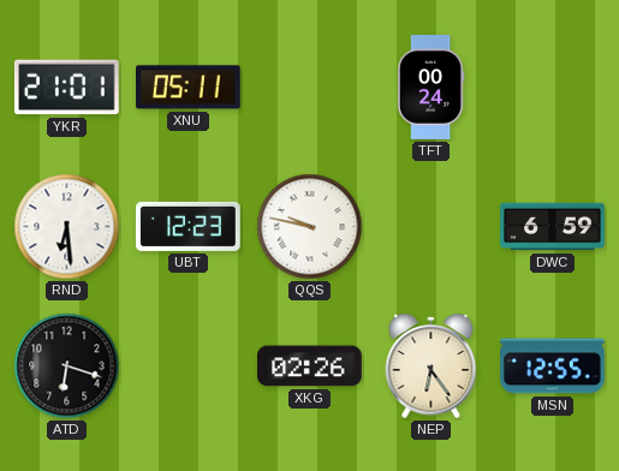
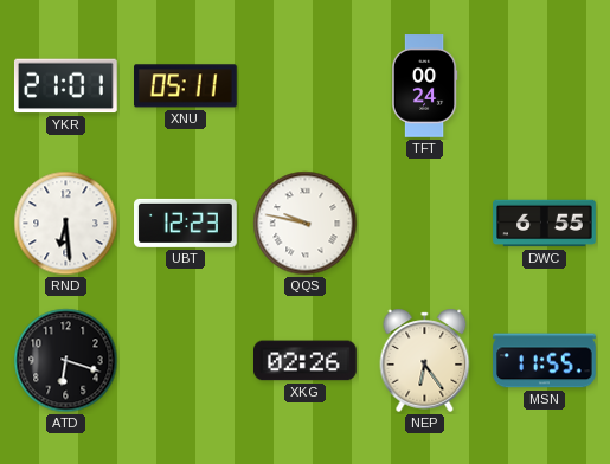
DWC: 6:59 -> 6:55 (545, 224)
MSN: 12:55 -> 11:55 (545, 361)
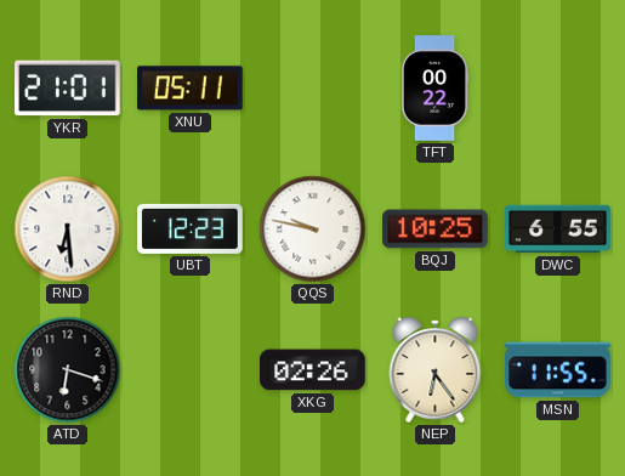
TFT: 00:24 -> 00:22 (434, 89)
BQJ: none -> 10:25 (436, 229)
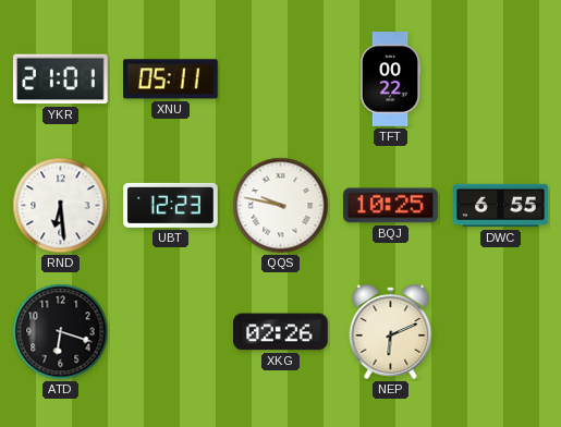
NEP: 6:24 -> 6:11 (391, 331)
MSN: 11:55 -> none (558, 370)
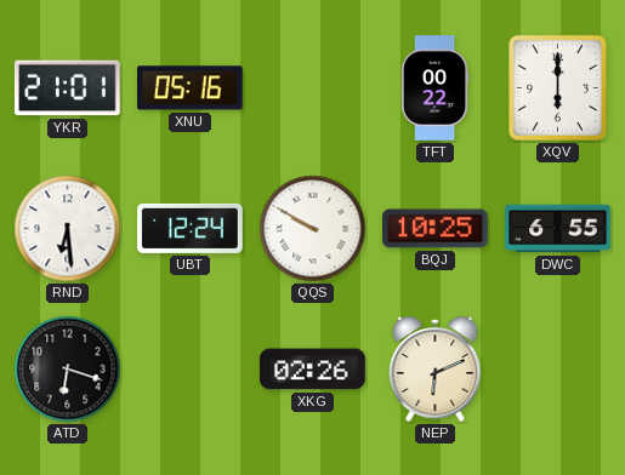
XNU: 05:11 -> 05:16 (191, 88)
XQV: none -> 6:00 (557, 87)
UBT: 12:23 -> 12:24 (191, 228)
QQS: 9:47 -> 9:50 (313, 229)
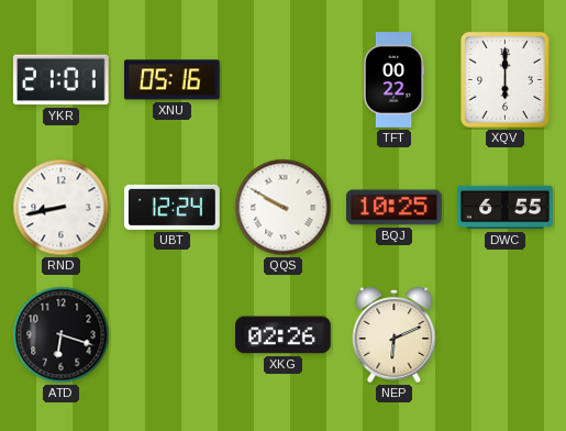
RND: 6:29 -> 8:43 (62, 208)
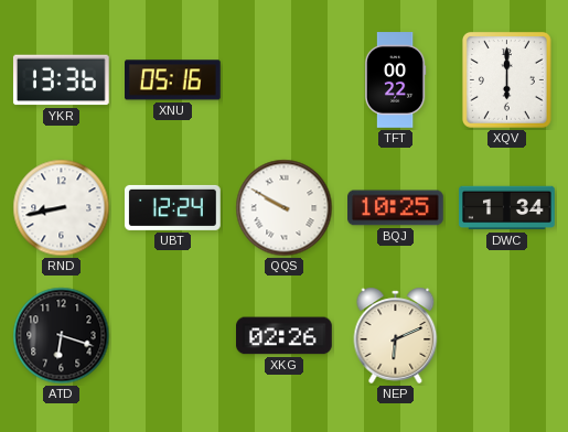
YKR: 21:01 -> 13:36 (61, 80)
DWC: 6:55 -> 1:34 (507, 208)
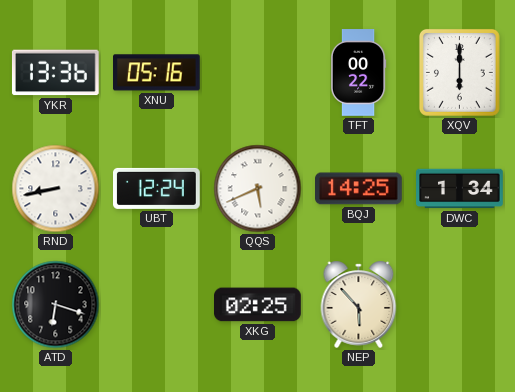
QQS: 9:50 -> 5:41 (258, 189)
BQJ: 10:25 -> 14:25 (359, 189)
XKG: 02:26 -> 02:25 (258, 305)
NEP: 6:11 -> 5:53 (359, 304)
